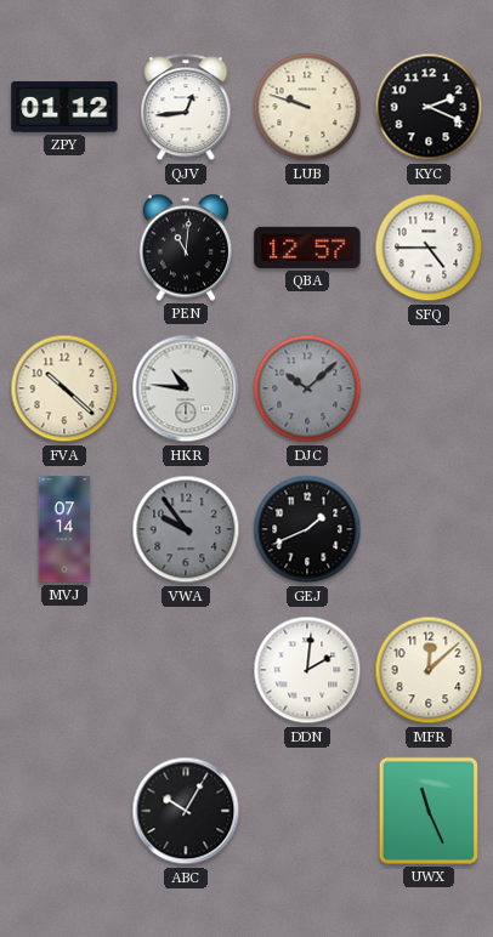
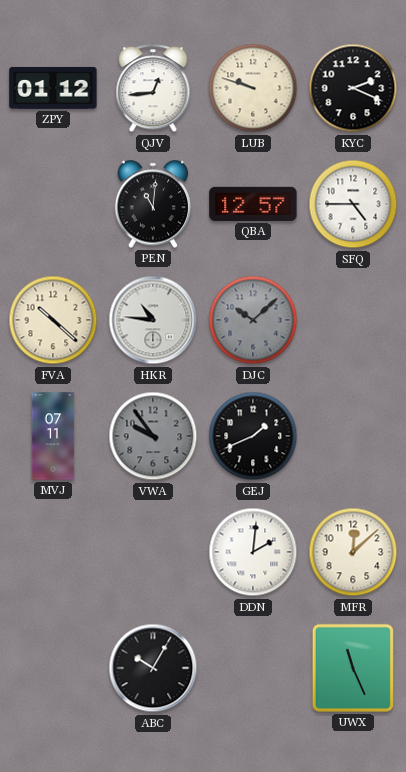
MVJ: 07:14 -> 07:11 (53, 436)
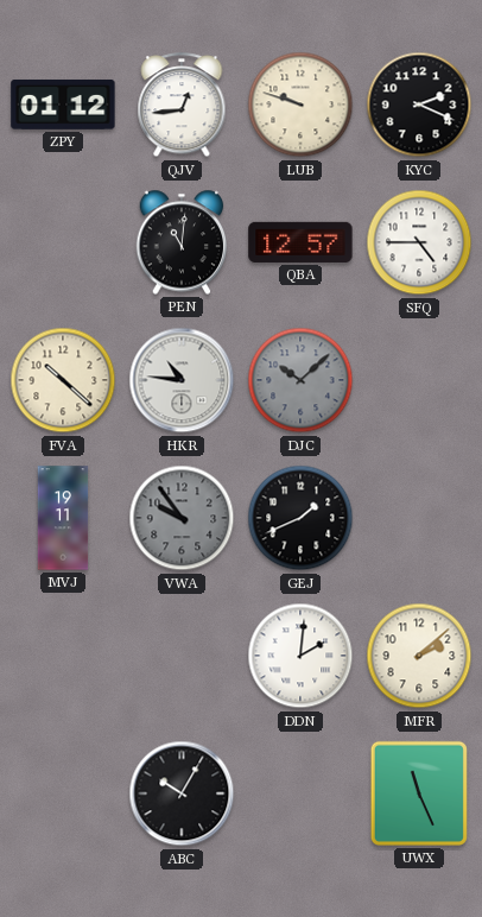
MVJ: 07:11 -> 19:11 (63, 518)
MFR: 12:08 -> 2:08 (419, 656)
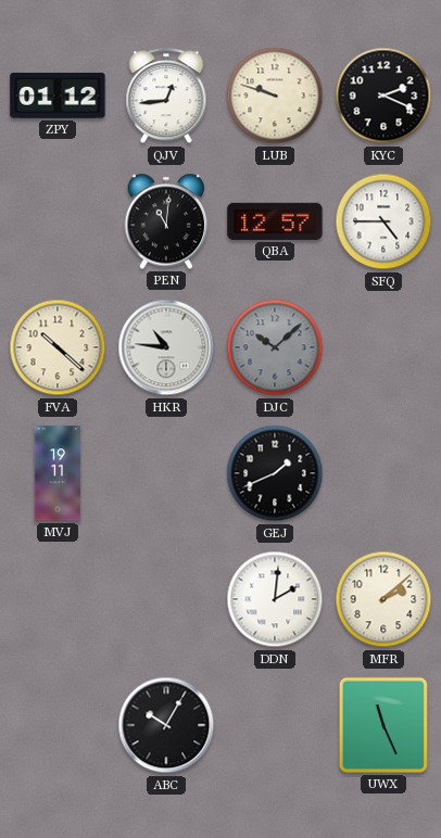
VWA: 9:54 -> none (182, 518)
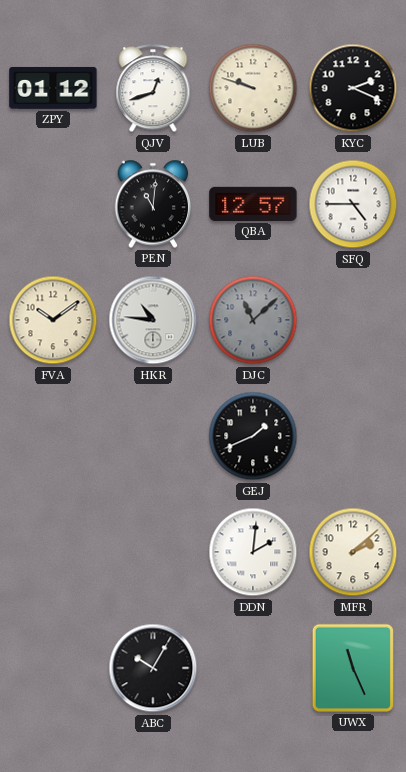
QJV: 12:44 -> 12:42 (153, 89)
FVA: 10:22 -> 10:09 (53, 320)
DJC: 10:08 -> 11:08 (253, 320)
MVJ: 19:11 -> none (58, 473)
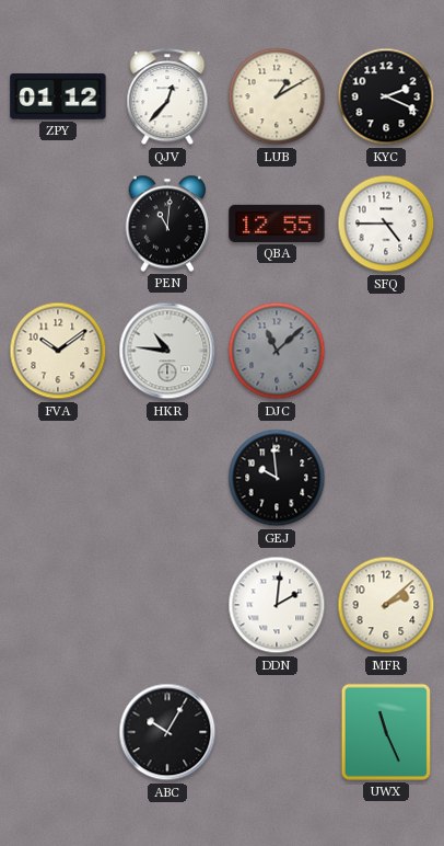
QJV: 12:42 -> 12:37 (167, 98)
LUB: 9:48 -> 1:10 (277, 96)
QBA: 12:57 -> 12:55 (277, 224)
GEJ: 1:41 -> 9:59 (277, 478)
